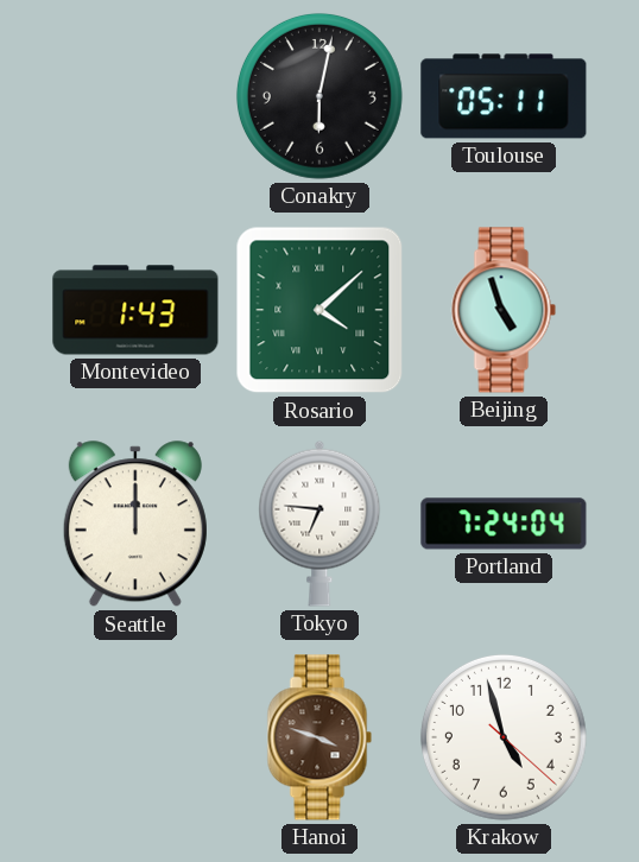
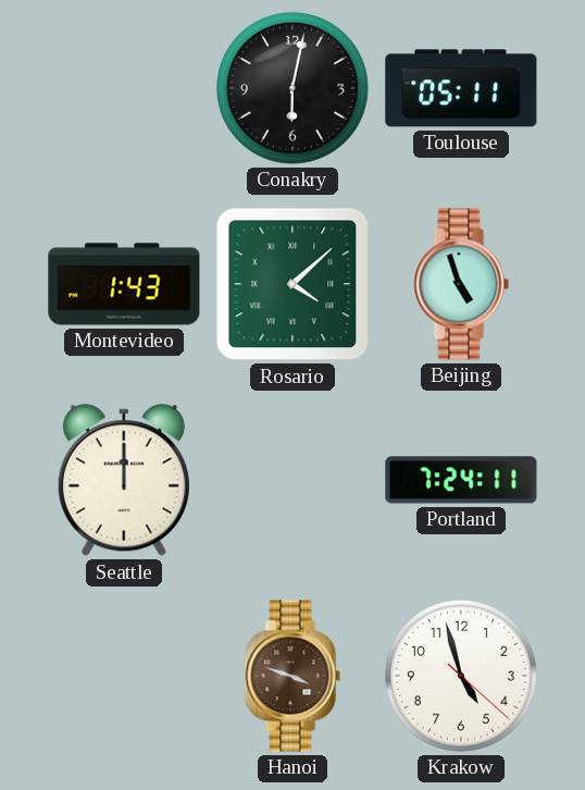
Tokyo: 6:46 -> none (319, 524)
Portland: 7:24:04 -> 7:24:11 (461, 480)
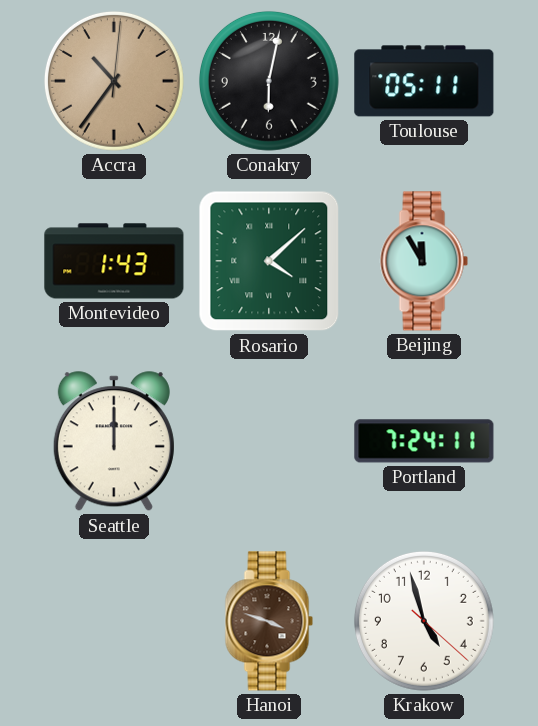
Accra: none -> 10:36 (114, 81)
Beijing: 4:57 -> 11:55 (424, 261)
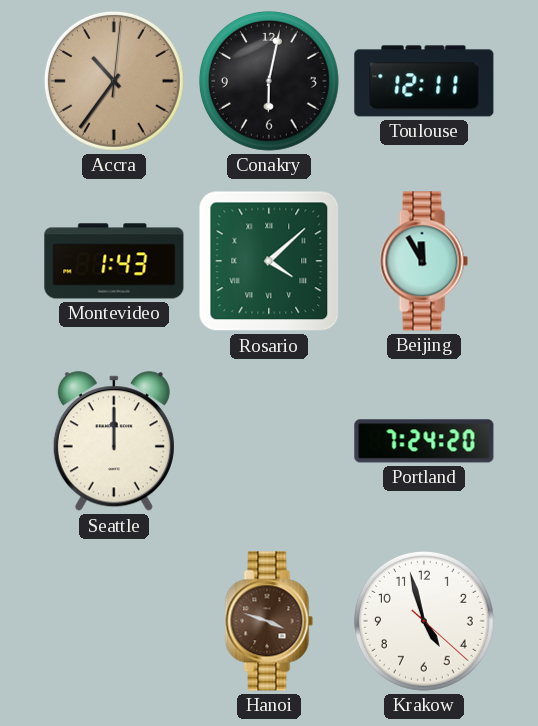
Toulouse: 05:11 -> 12:11 (424, 81)
Portland: 7:24:11 -> 7:24:20 (424, 441)
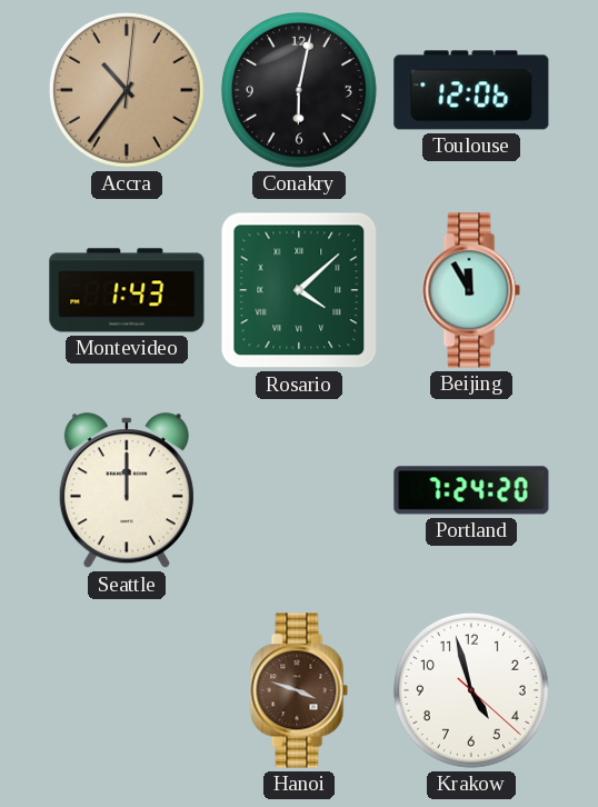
Toulouse: 12:11 -> 12:06 (471, 90)
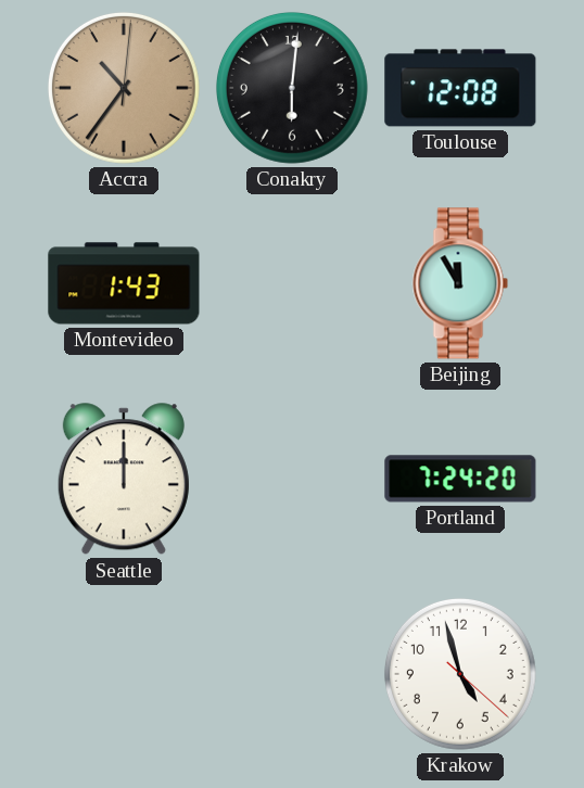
Conakry: 6:02 -> 6:01 (292, 88)
Toulouse: 12:06 -> 12:08 (460, 88)
Rosario: 4:08 -> none (299, 290)
Hanoi: 3:48 -> none (299, 690)
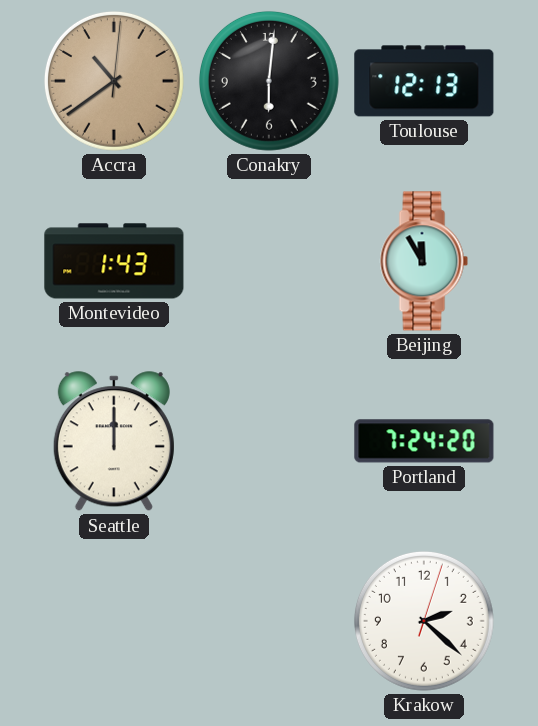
Accra: 10:36 -> 10:39 (114, 81)
Toulouse: 12:08 -> 12:13 (424, 81)
Krakow: 4:57 -> 2:22 (424, 621)
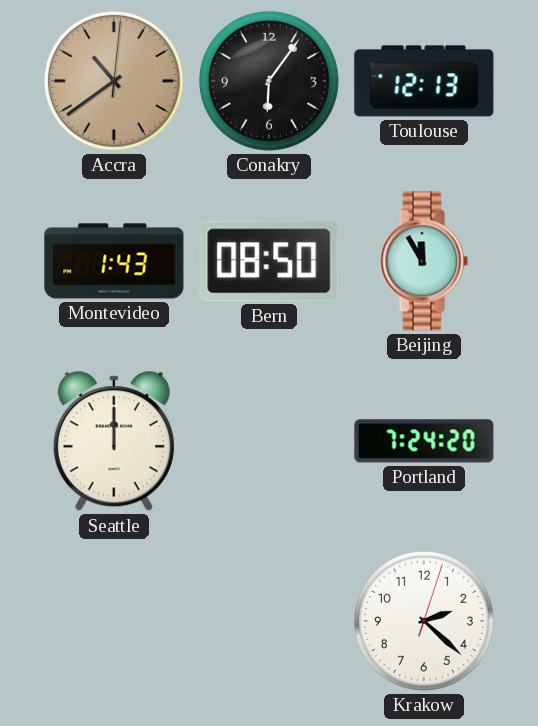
Conakry: 6:01 -> 6:06 (269, 81)
Bern: none -> 08:50 (269, 261)
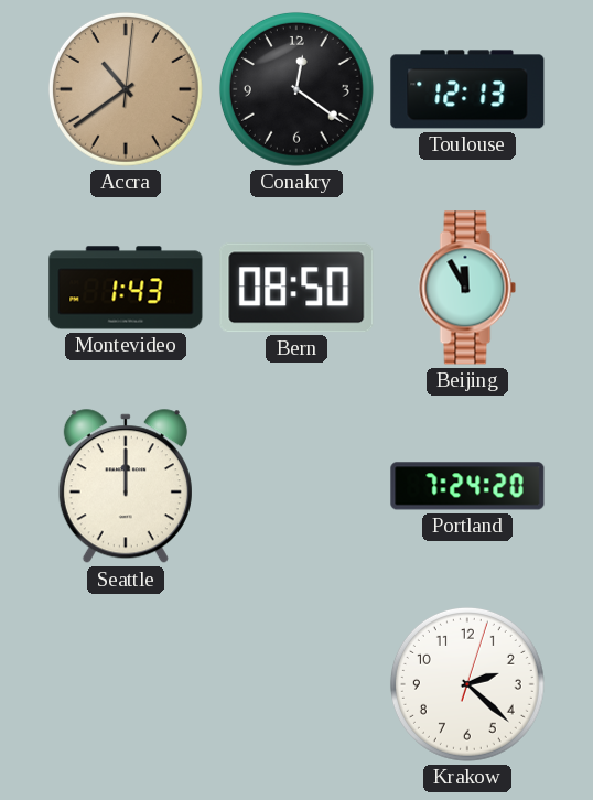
Conakry: 6:06 -> 12:21 (296, 89)
